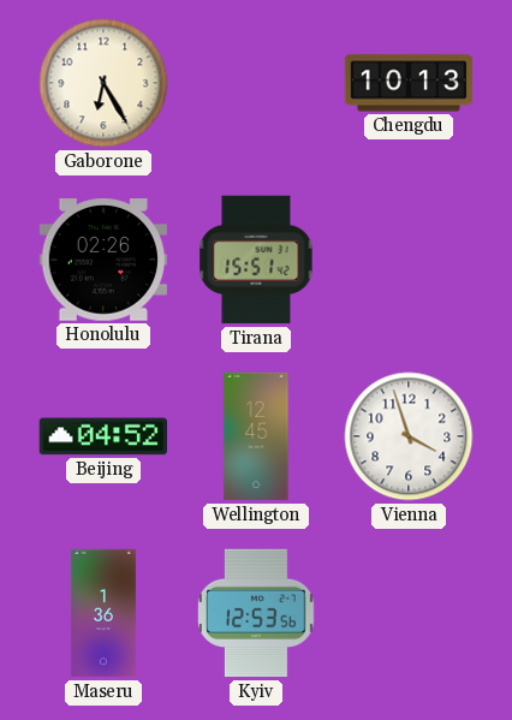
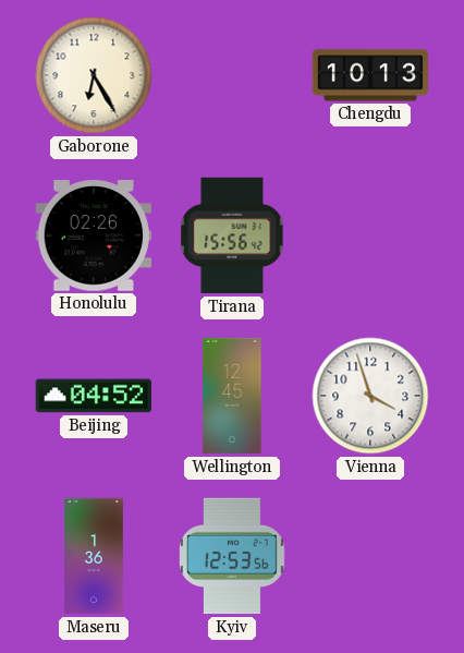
Tirana: 15:51 -> 15:56 (232, 235)
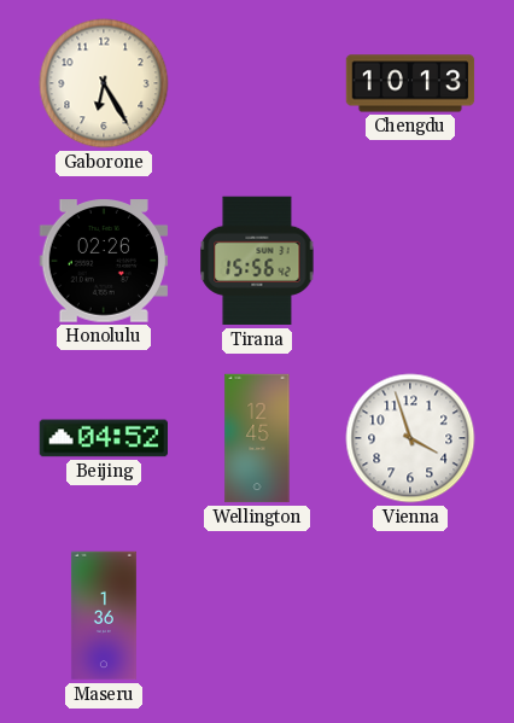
Kyiv: 12:53 -> none (232, 556)
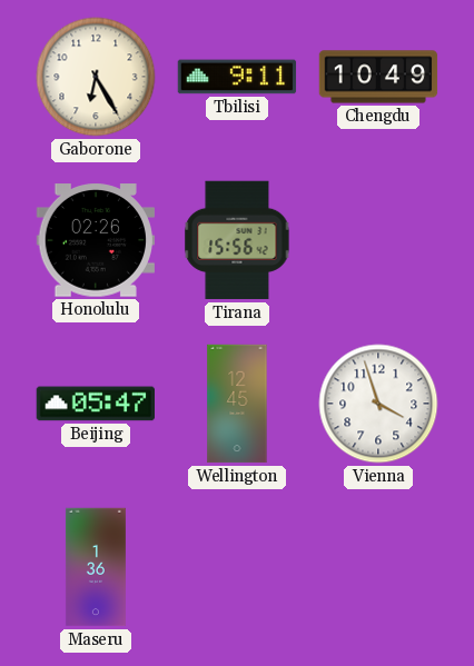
Tbilisi: none -> 9:11 (237, 77)
Chengdu: 10:13 -> 10:49 (378, 77)
Beijing: 04:52 -> 05:47 (95, 404)
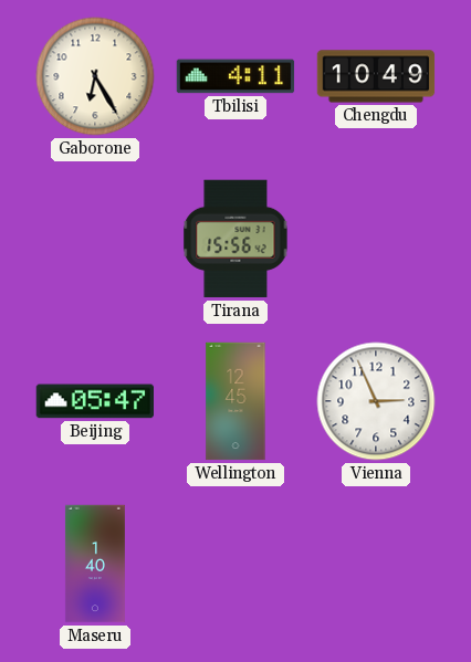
Tbilisi: 9:11 -> 4:11 (236, 76)
Honolulu: 02:26 -> none (95, 240)
Vienna: 3:57 -> 2:56 (376, 401)
Maseru: 1:36 -> 1:40 (95, 564)
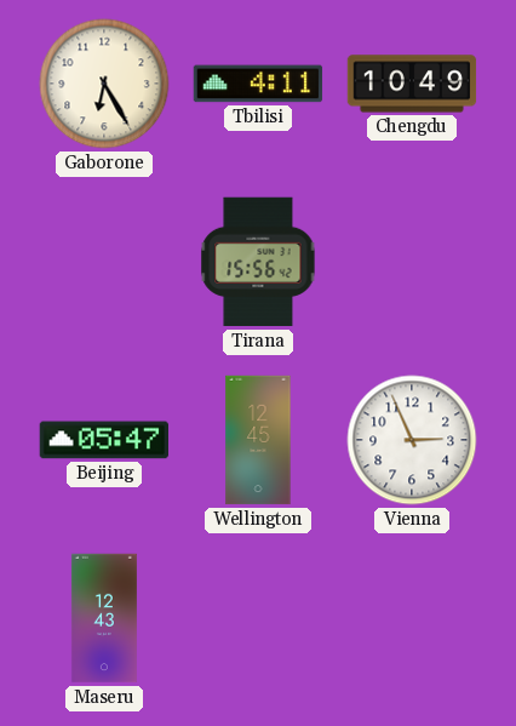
Maseru: 1:40 -> 12:43 (104, 618)
